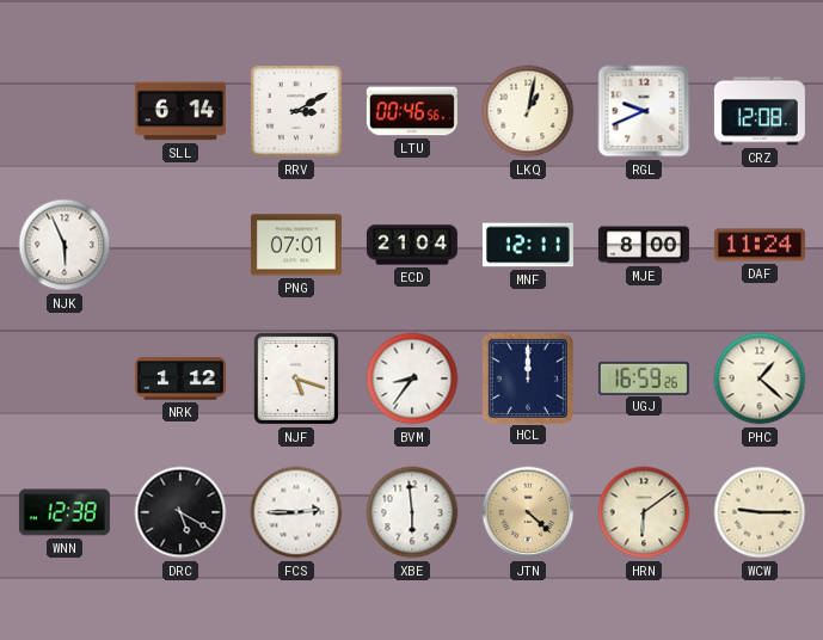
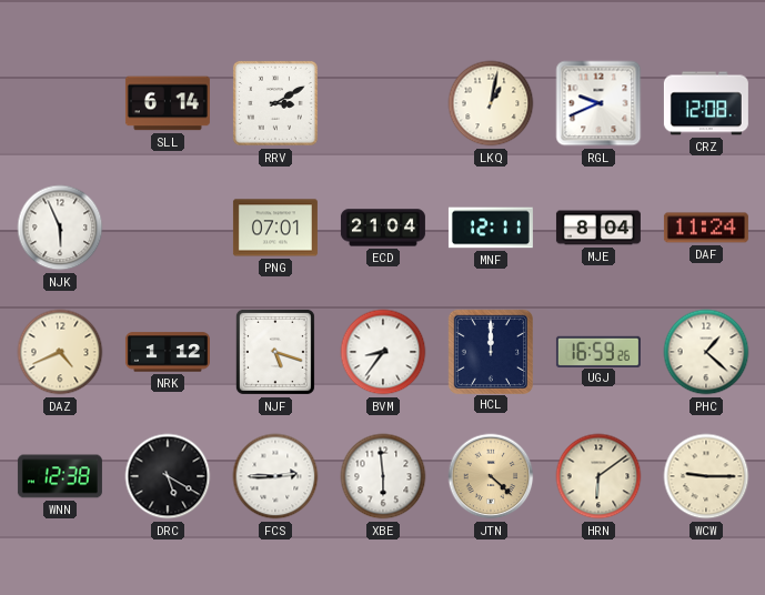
LTU: 00:46 -> none (412, 111)
MJE: 8:00 -> 8:04 (598, 228)
DAZ: none -> 4:41 (60, 352)
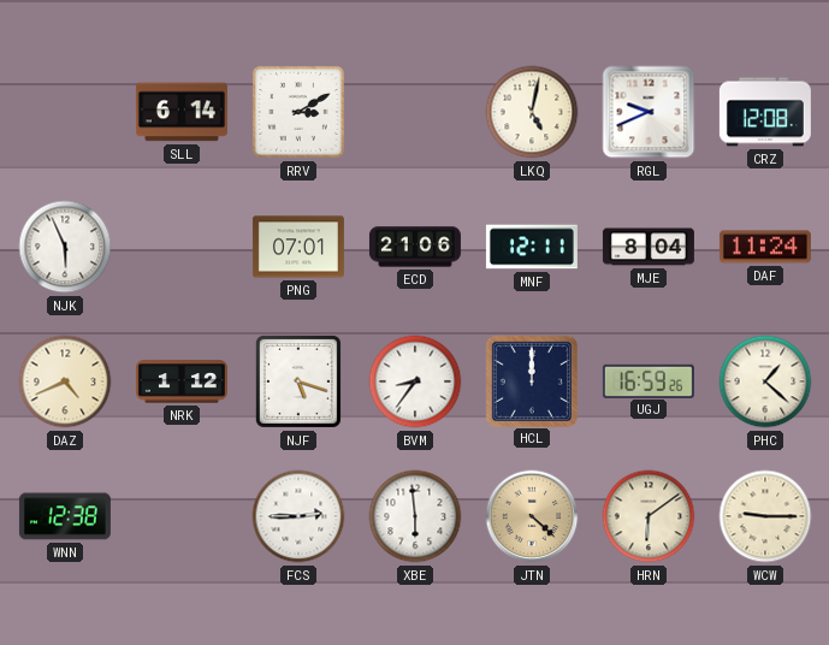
LKQ: 1:02 -> 5:02 (532, 112)
ECD: 21:04 -> 21:06 (415, 247)
DRC: 5:20 -> none (168, 476)
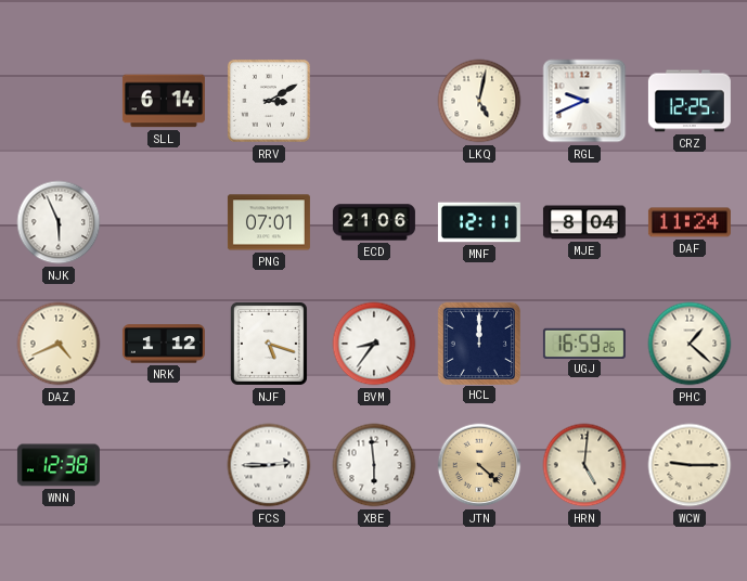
CRZ: 12:08 -> 12:25 (690, 101)
HRN: 6:09 -> 5:01 (584, 465)
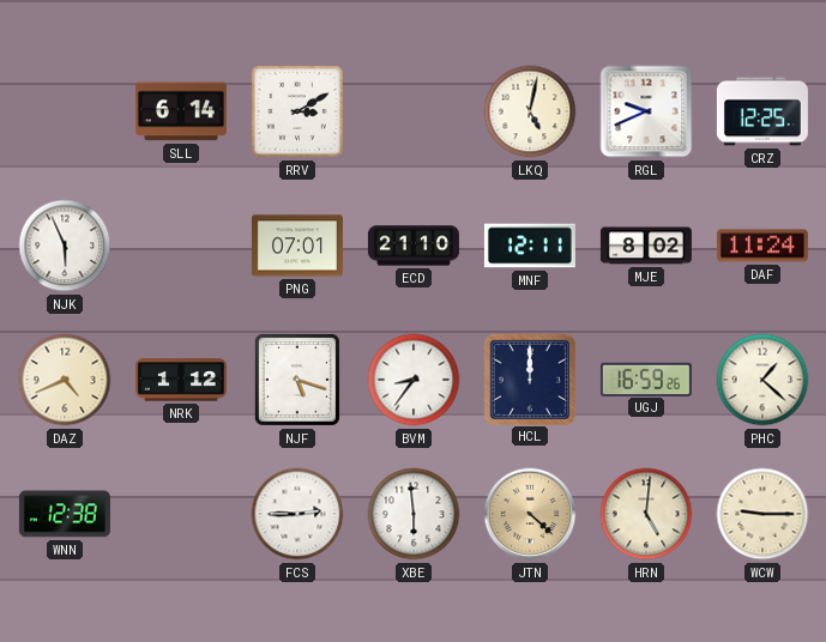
ECD: 21:06 -> 21:10 (414, 246)
MJE: 8:04 -> 8:02 (646, 246)
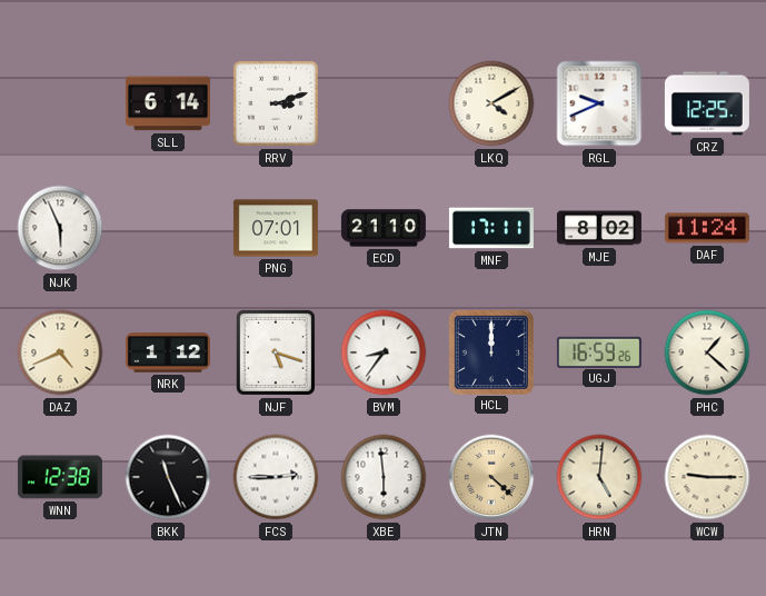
RRV: 3:10 -> 3:12 (276, 103)
LKQ: 5:02 -> 4:10 (491, 103)
MNF: 12:11 -> 17:11 (491, 228)
BKK: none -> 11:26 (168, 477)
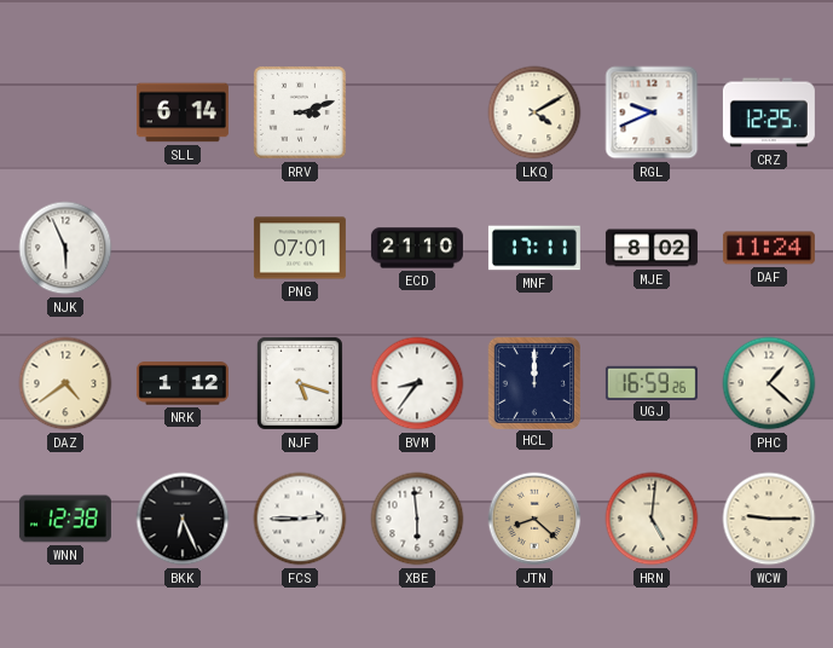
DAZ: 4:41 -> 4:39 (65, 383)
BKK: 11:26 -> 6:26 (183, 519)
JTN: 4:22 -> 8:22 (534, 519)
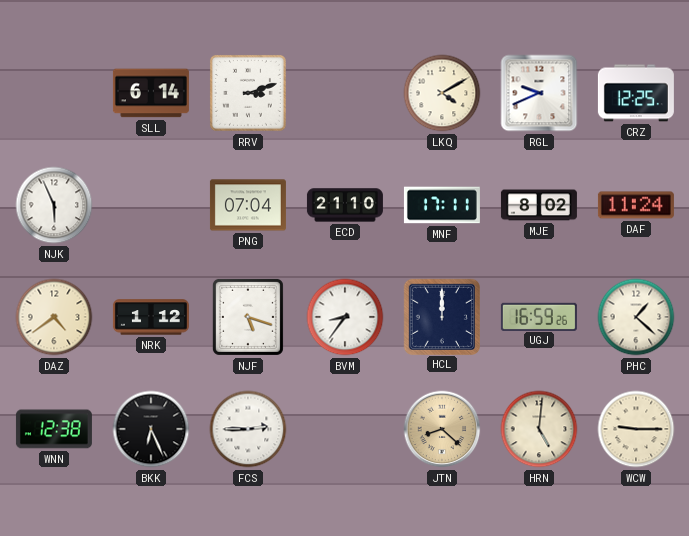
PNG: 07:01 -> 07:04 (248, 205)
XBE: 5:59 -> none (417, 519)
